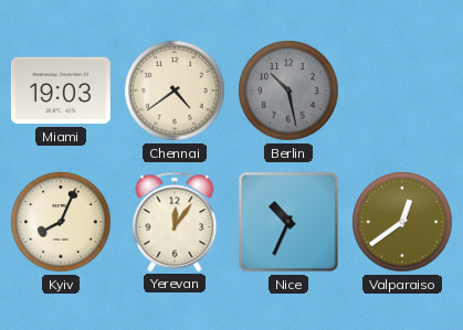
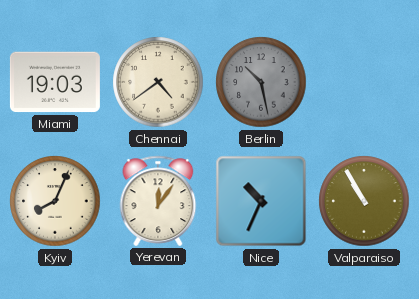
Valparaiso: 12:39 -> 10:55 (364, 201)
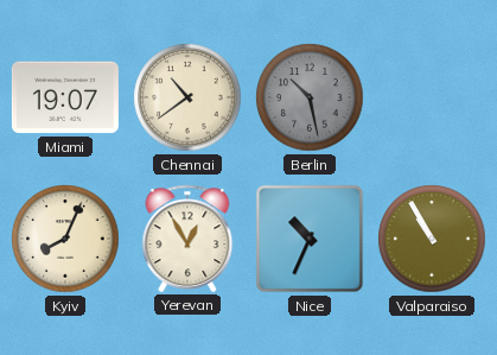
Miami: 19:03 -> 19:07 (65, 97)
Chennai: 4:39 -> 10:39 (187, 97)
Yerevan: 12:06 -> 12:55 (187, 239)
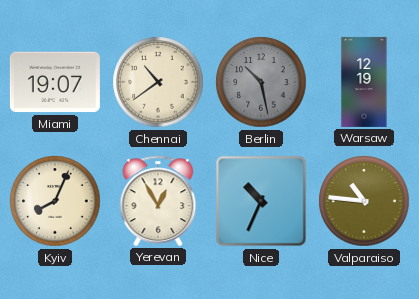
Warsaw: none -> 12:19 (364, 82)
Valparaiso: 10:55 -> 10:46 (364, 201)
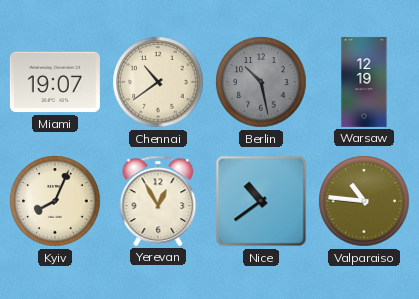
Nice: 10:34 -> 10:39 (261, 201)
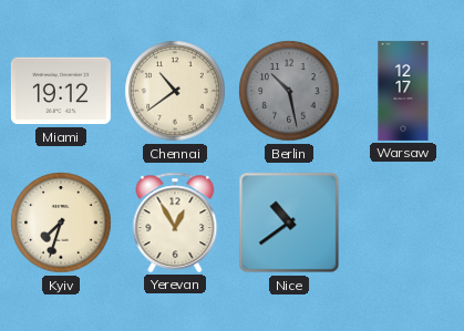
Miami: 19:07 -> 19:12 (61, 91)
Warsaw: 12:19 -> 12:17 (403, 91)
Kyiv: 8:04 -> 7:33 (61, 223)
Valparaiso: 10:46 -> none (364, 201)
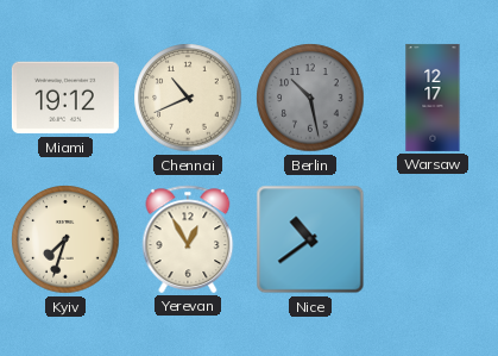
Chennai: 10:39 -> 10:41 (188, 98)
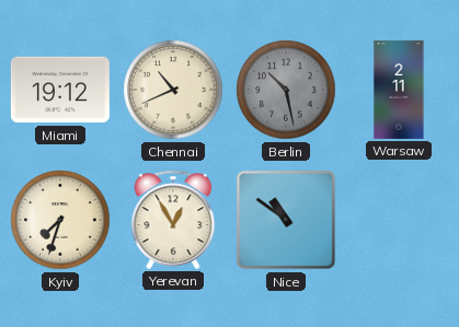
Warsaw: 12:17 -> 2:11 (399, 90)
Nice: 10:39 -> 10:51 (286, 220)
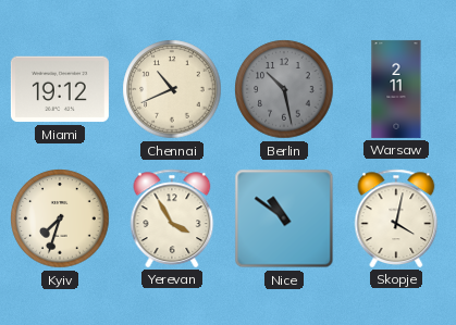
Yerevan: 12:55 -> 3:55 (172, 218)
Skopje: none -> 4:02 (396, 218)
